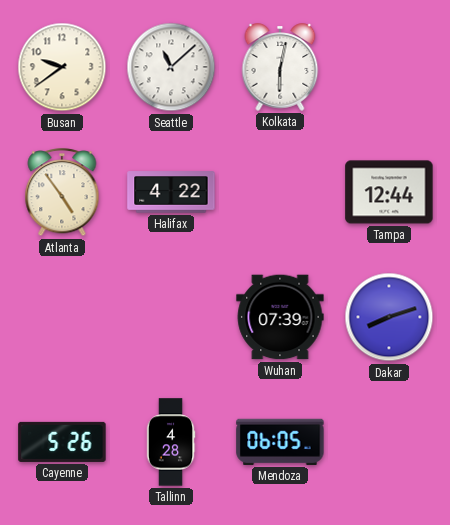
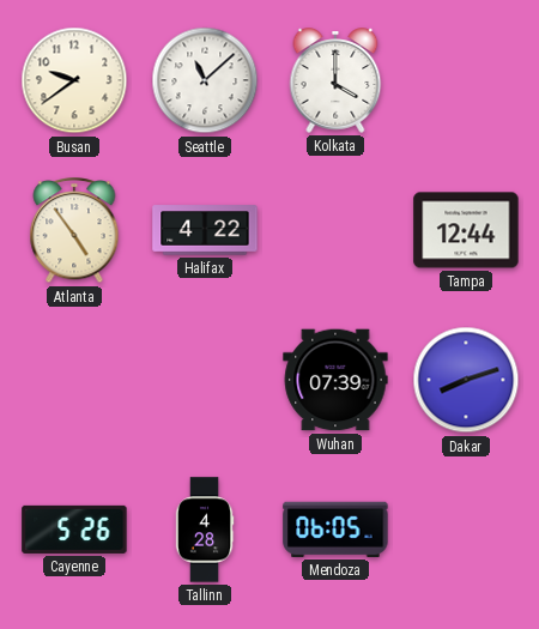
Kolkata: 6:02 -> 4:00 (335, 80)
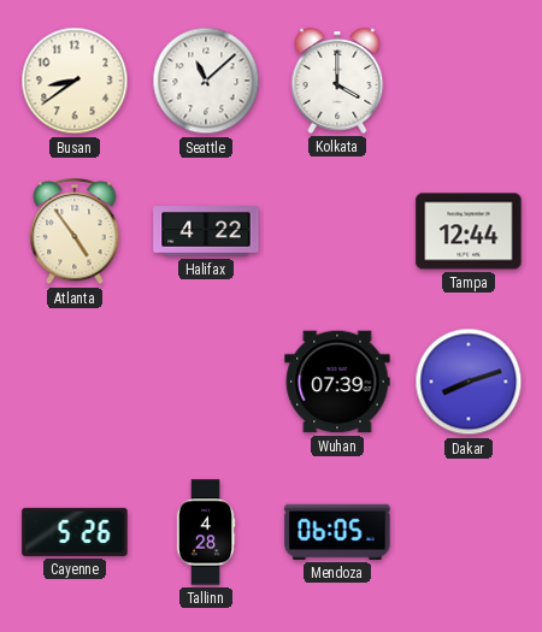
Busan: 9:39 -> 8:39 (75, 81)
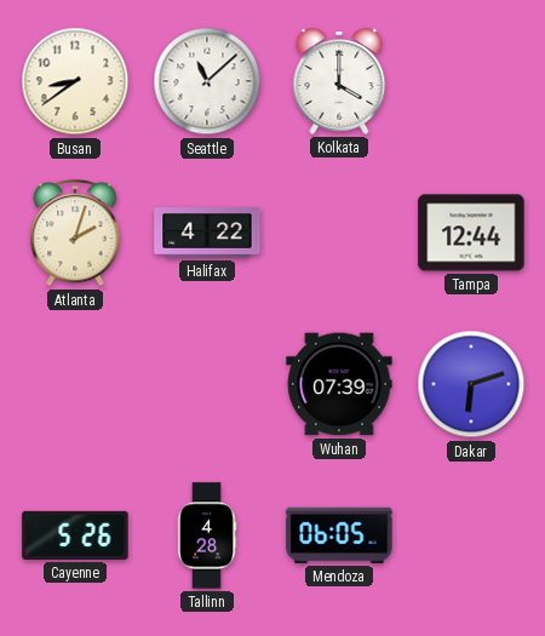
Atlanta: 4:54 -> 2:03 (75, 234)
Dakar: 8:12 -> 6:12 (471, 384)
